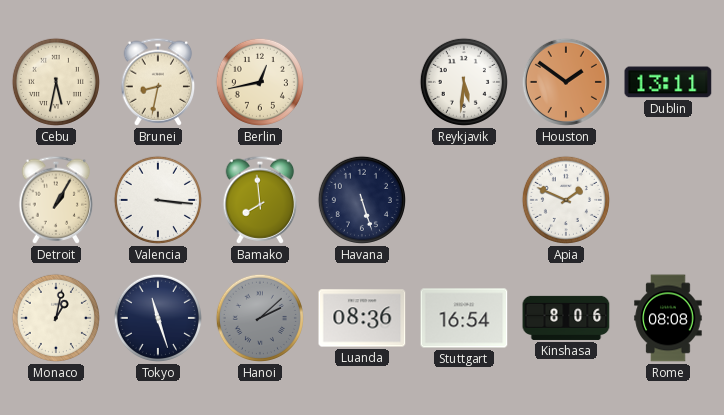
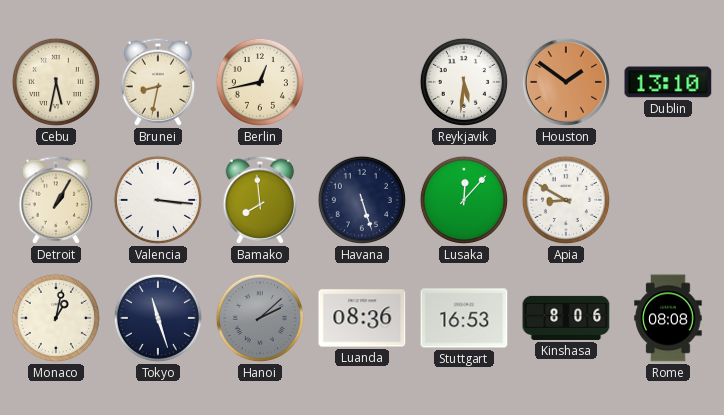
Dublin: 13:11 -> 13:10 (668, 82)
Lusaka: none -> 12:07 (464, 200)
Apia: 1:49 -> 8:50 (566, 200)
Stuttgart: 16:54 -> 16:53 (464, 318)
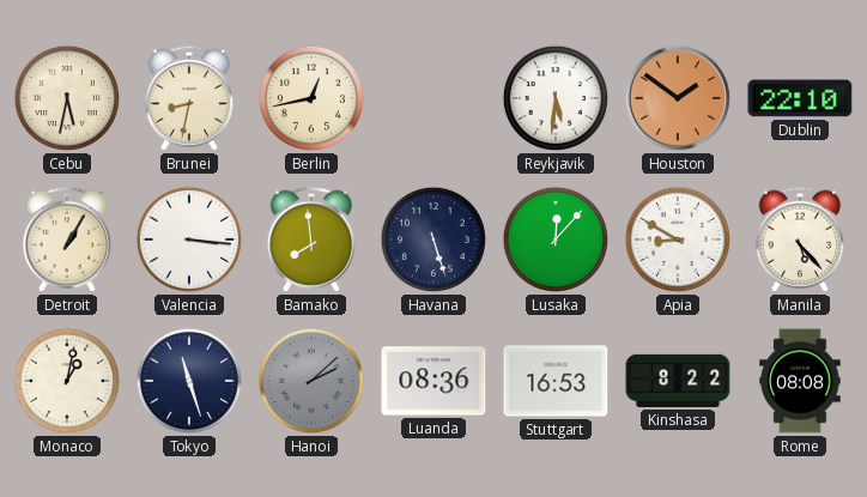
Dublin: 13:10 -> 22:10 (800, 98)
Manila: none -> 5:23 (800, 240)
Kinshasa: 8:06 -> 8:22 (678, 381)
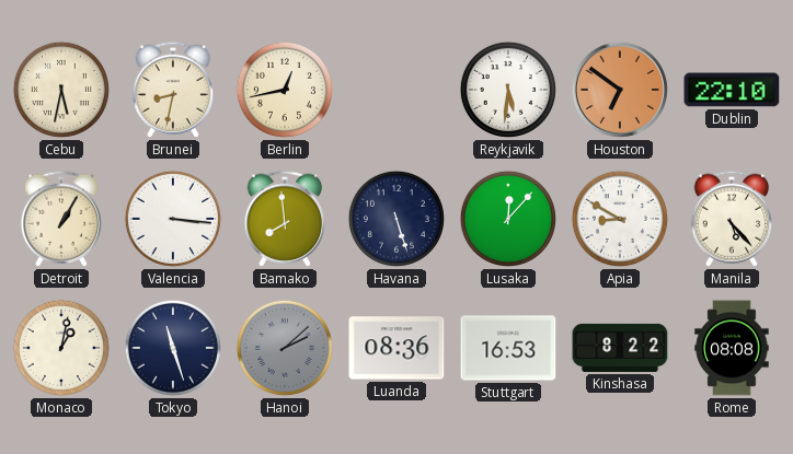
Houston: 1:51 -> 6:51 (620, 90)
